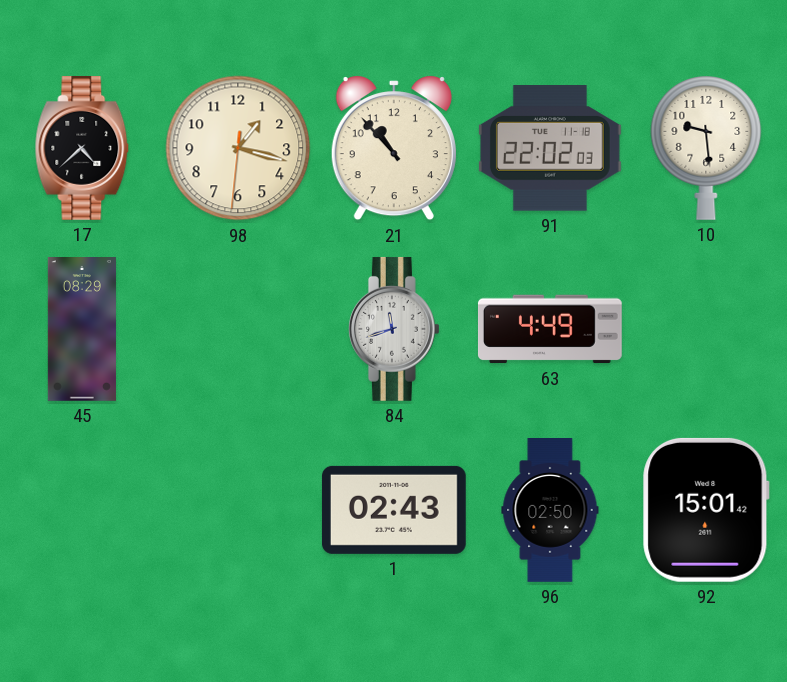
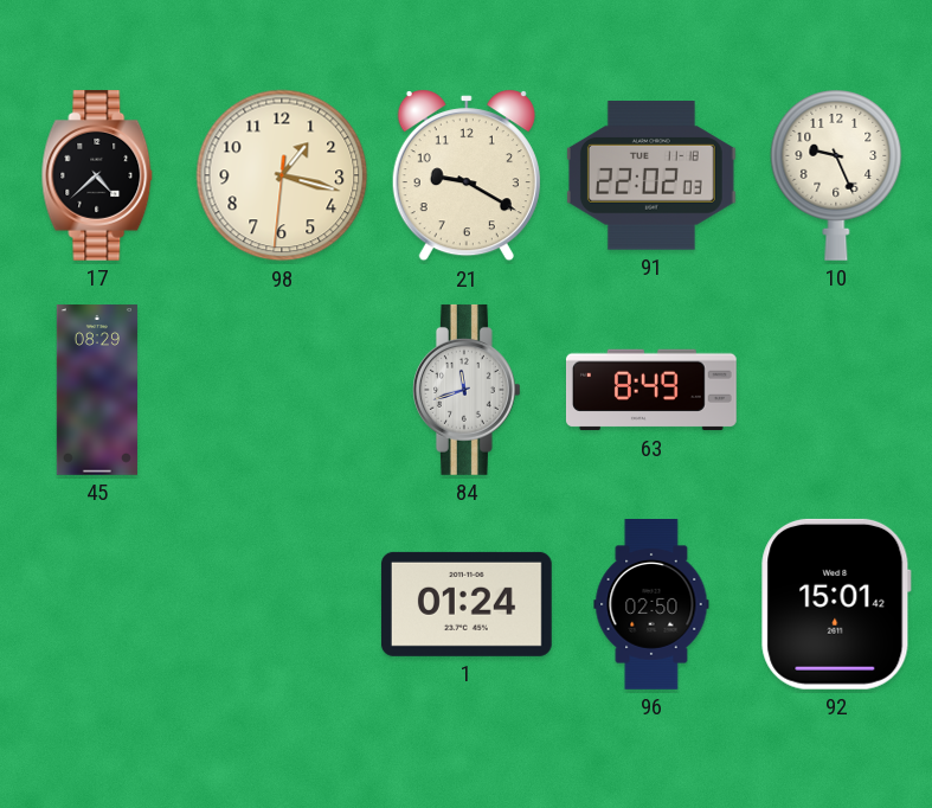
21: 10:53 -> 9:20 (467, 175)
10: 9:29 -> 9:26 (836, 175)
63: 4:49 -> 8:49 (651, 390)
1: 02:43 -> 01:24 (467, 604)
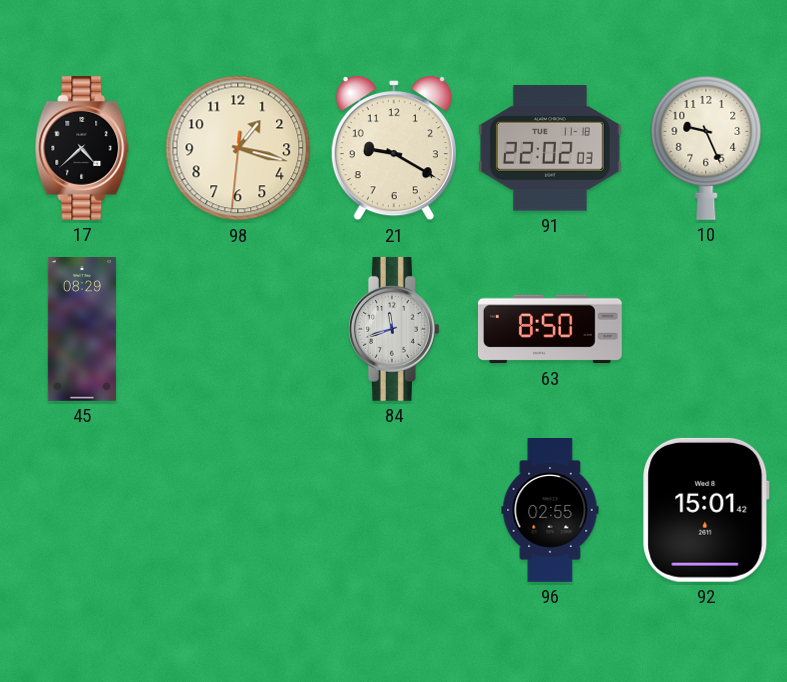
63: 8:49 -> 8:50 (550, 329)
1: 01:24 -> none (467, 604)
96: 02:50 -> 02:55 (550, 511)
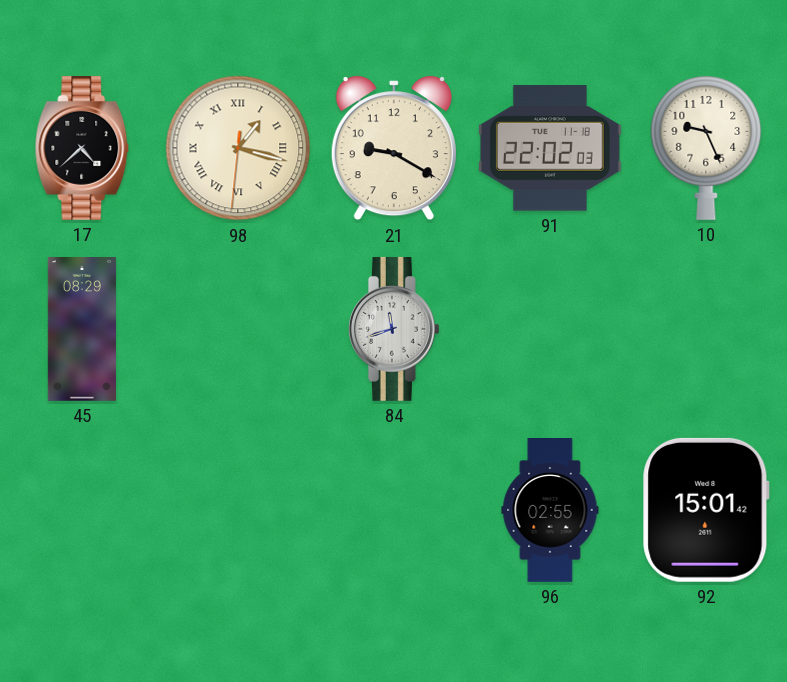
98 numerals: Arabic -> Roman (238, 148)
63: 8:50 -> none (550, 329)
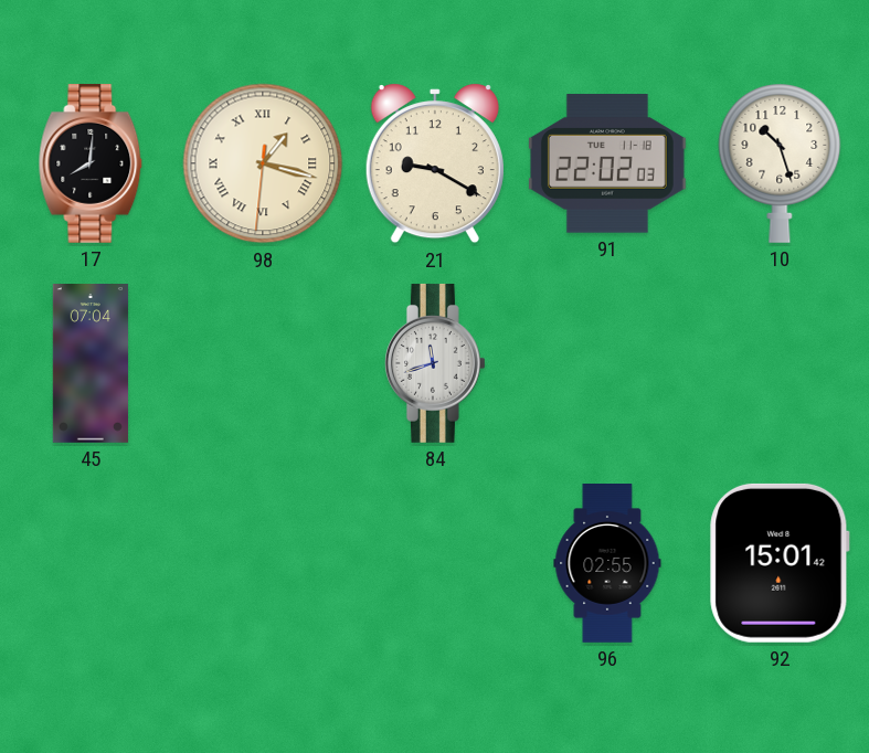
17: 4:38 -> 8:01 (91, 163)
10: 9:26 -> 10:27 (780, 163)
45: 08:29 -> 07:04 (91, 364)
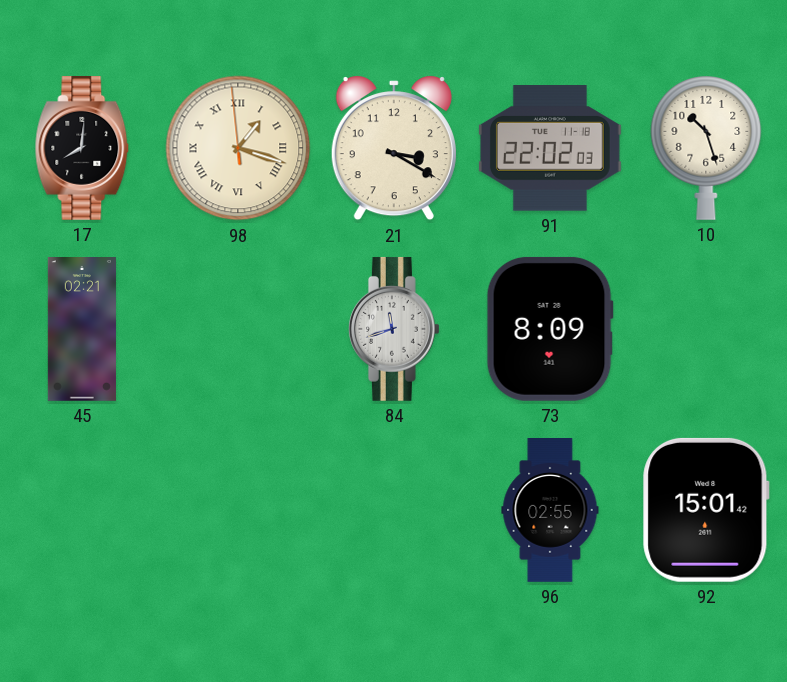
98: 1:17:31 -> 1:17:59 (238, 148)
21: 9:20 -> 3:20 (394, 148)
45: 07:04 -> 02:21 (82, 330)
73: none -> 8:09 (550, 329)
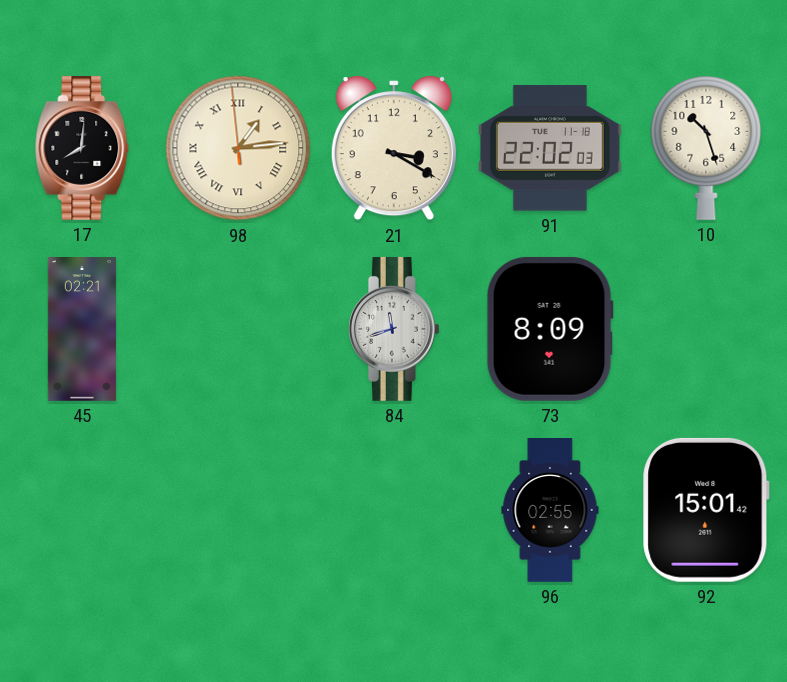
98: 1:17 -> 1:13 (238, 148)
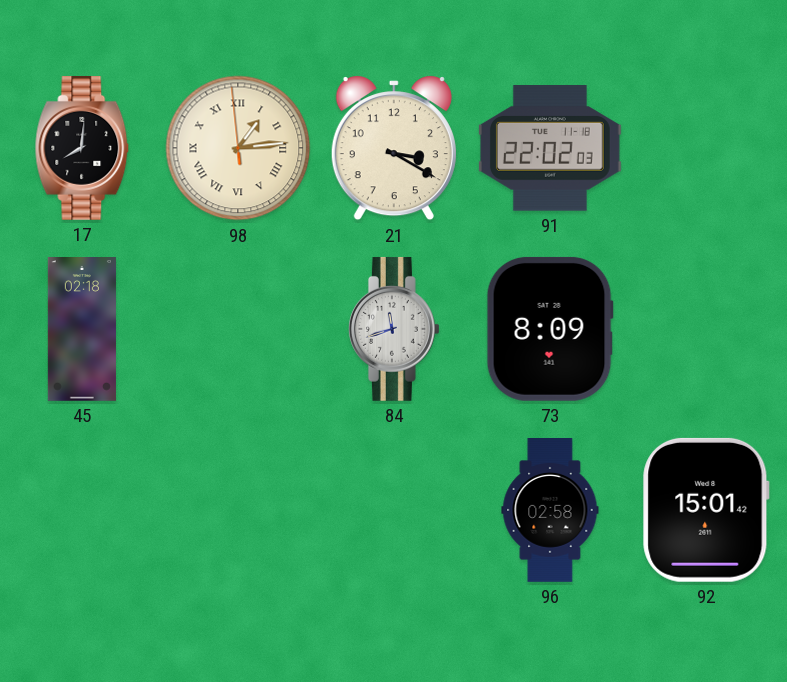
10: 10:27 -> none (706, 148)
45: 02:21 -> 02:18 (82, 330)
96: 02:55 -> 02:58 (550, 511)
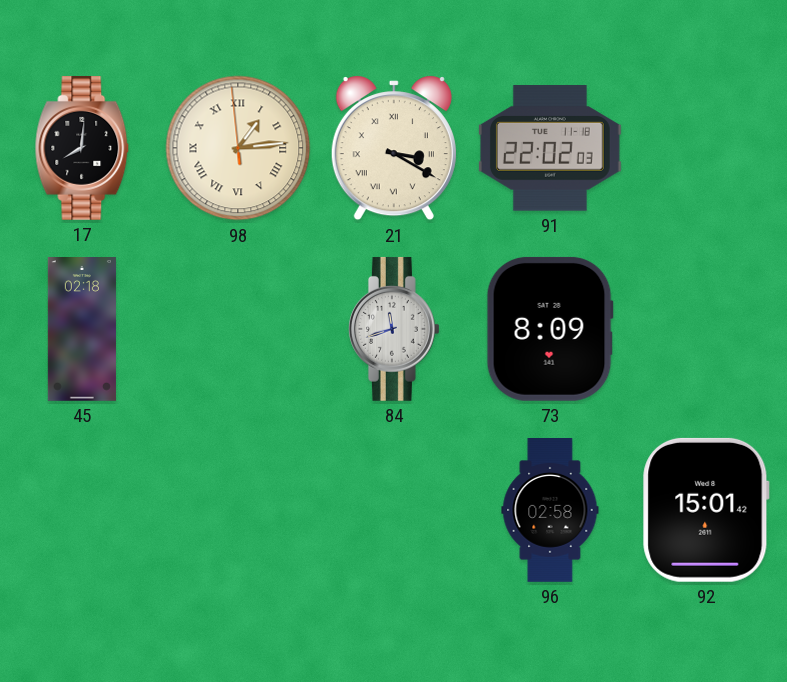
21 numerals: Arabic -> Roman (394, 148)
